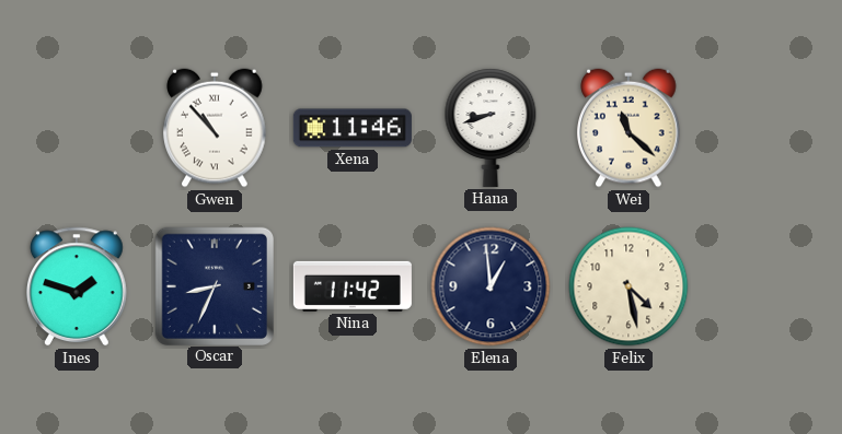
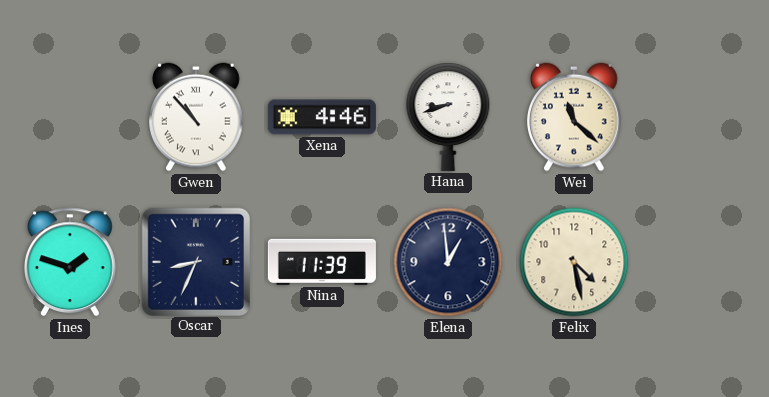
Xena: 11:46 -> 4:46 (322, 117)
Nina: 11:42 -> 11:39 (322, 262)
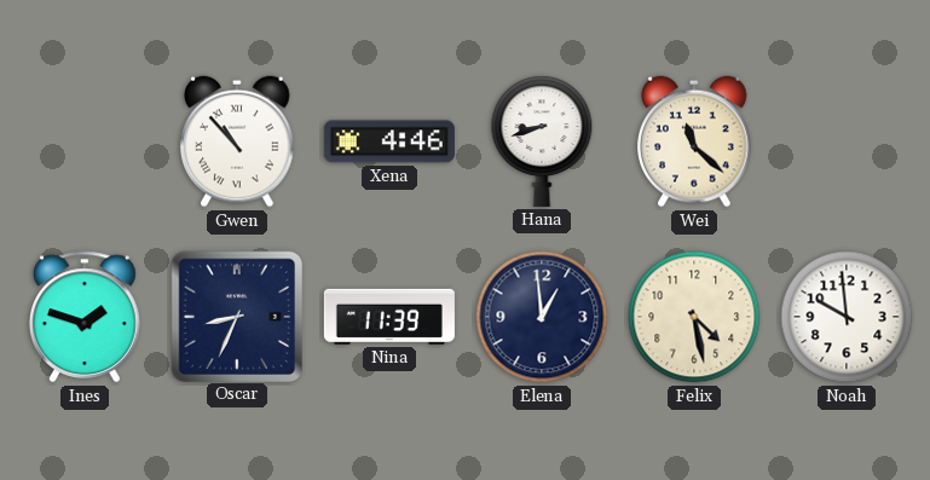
Noah: none -> 9:59 (847, 317)
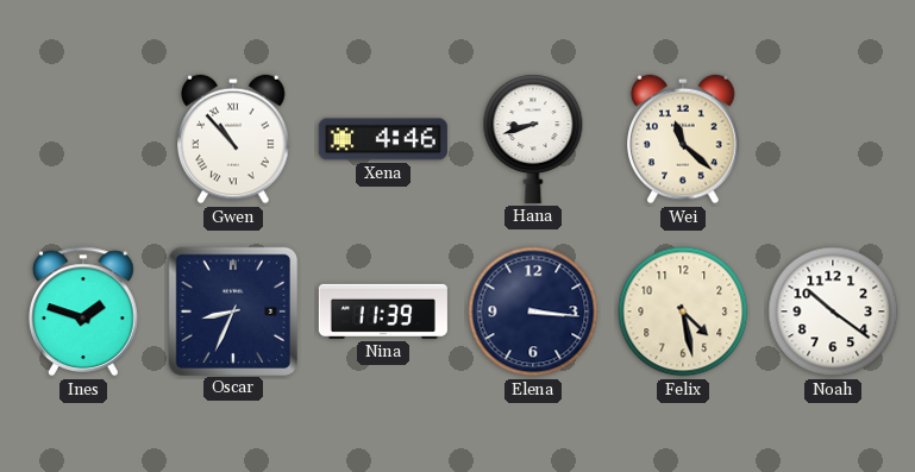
Elena: 12:59 -> 3:16 (533, 311)
Noah: 9:59 -> 10:21 (833, 311)
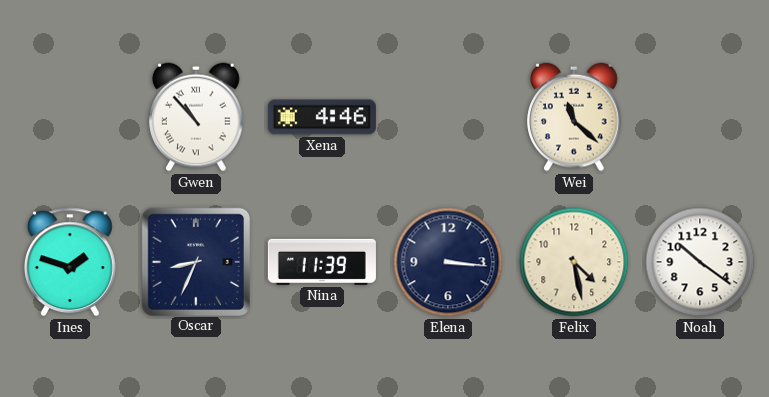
Hana: 8:42 -> none (533, 139)
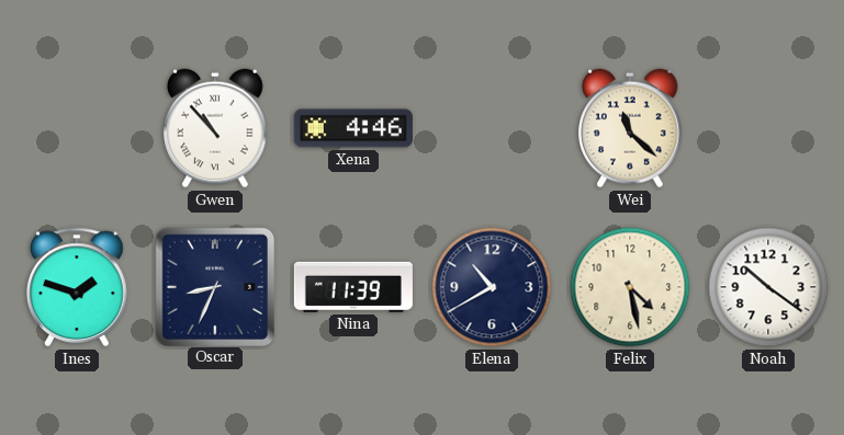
Elena: 3:16 -> 10:40 (492, 287)
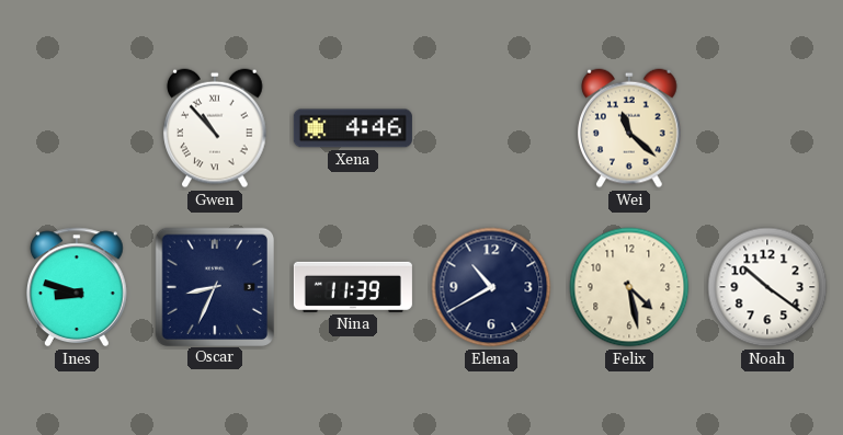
Ines: 1:48 -> 8:48 (78, 287)
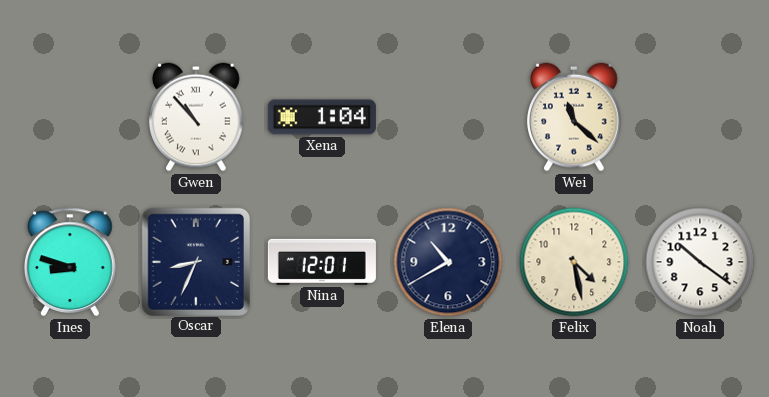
Xena: 4:46 -> 1:04 (322, 117)
Nina: 11:39 -> 12:01 (322, 262)
